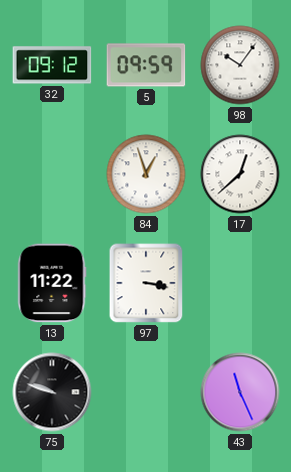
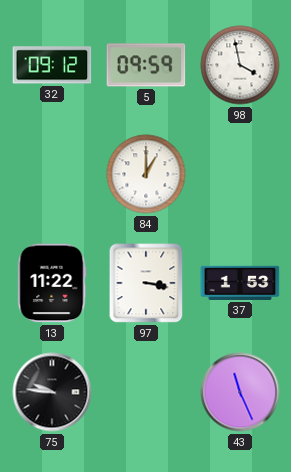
98: 10:06 -> 3:58 (240, 65)
84: 12:57 -> 1:00 (146, 174)
17: 12:38 -> none (240, 174)
37: none -> 1:53 (240, 283)
75: 9:48 -> 9:46 (52, 392)
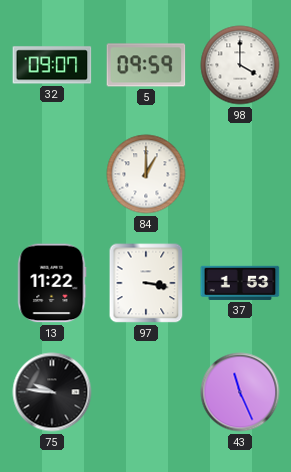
32: 09:12 -> 09:07 (52, 65)
98: 3:58 -> 4:00 (240, 65)
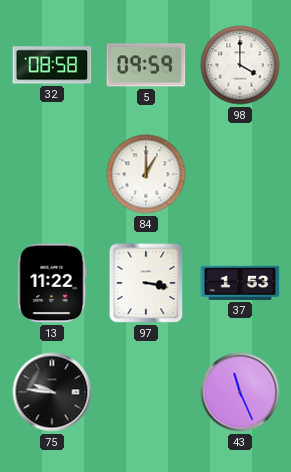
32: 09:07 -> 08:58 (52, 65)
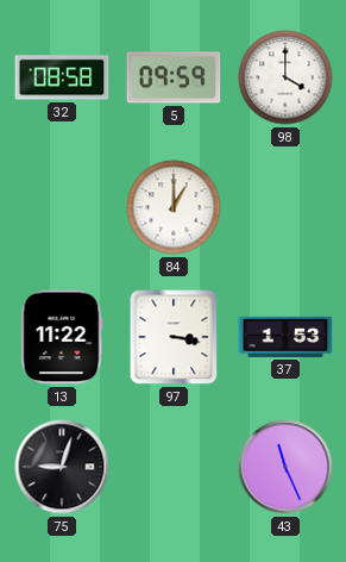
75: 9:46 -> 9:03 (62, 467)
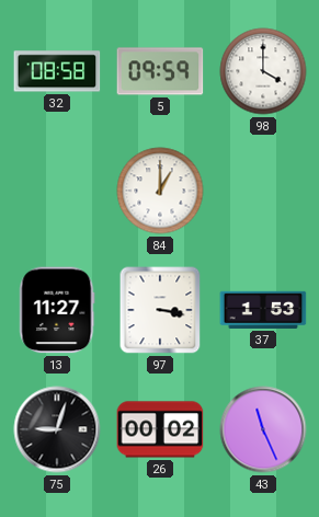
13: 11:22 -> 11:27 (57, 310)
26: none -> 00:02 (160, 429)
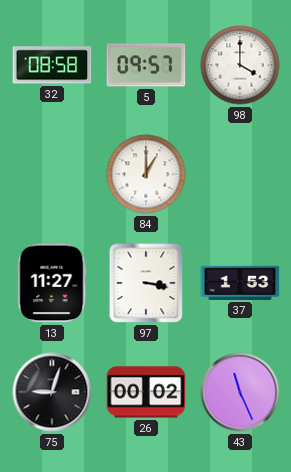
5: 09:59 -> 09:57 (146, 65)
